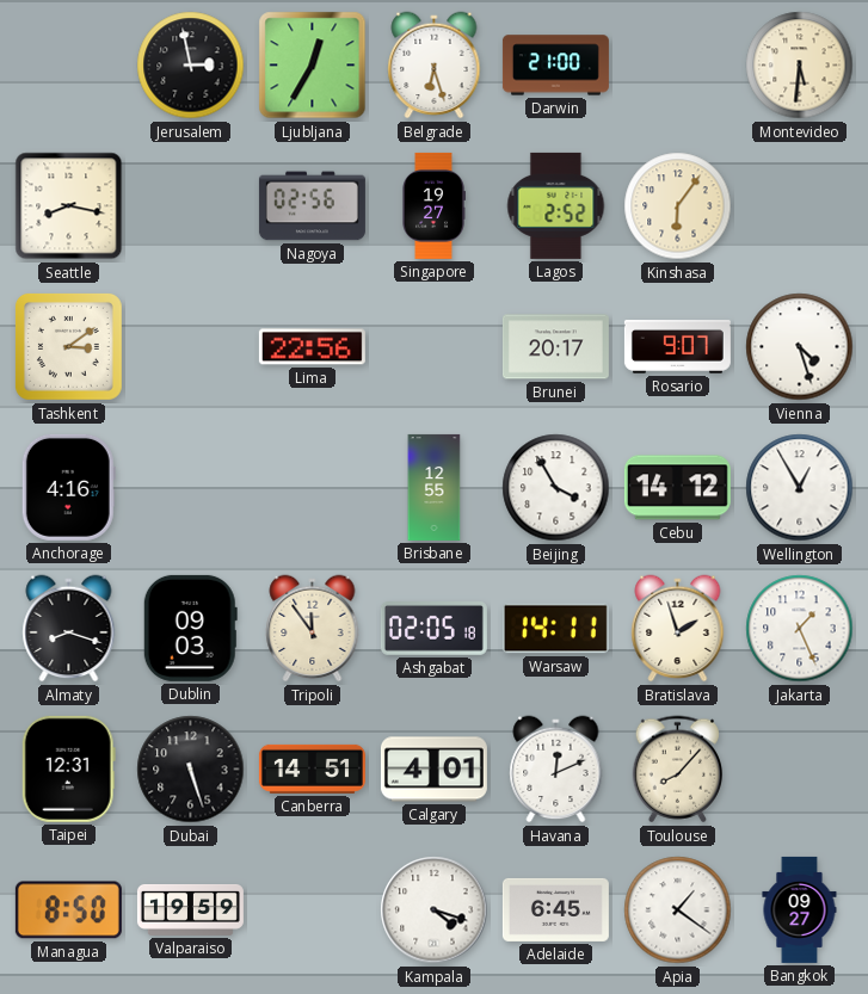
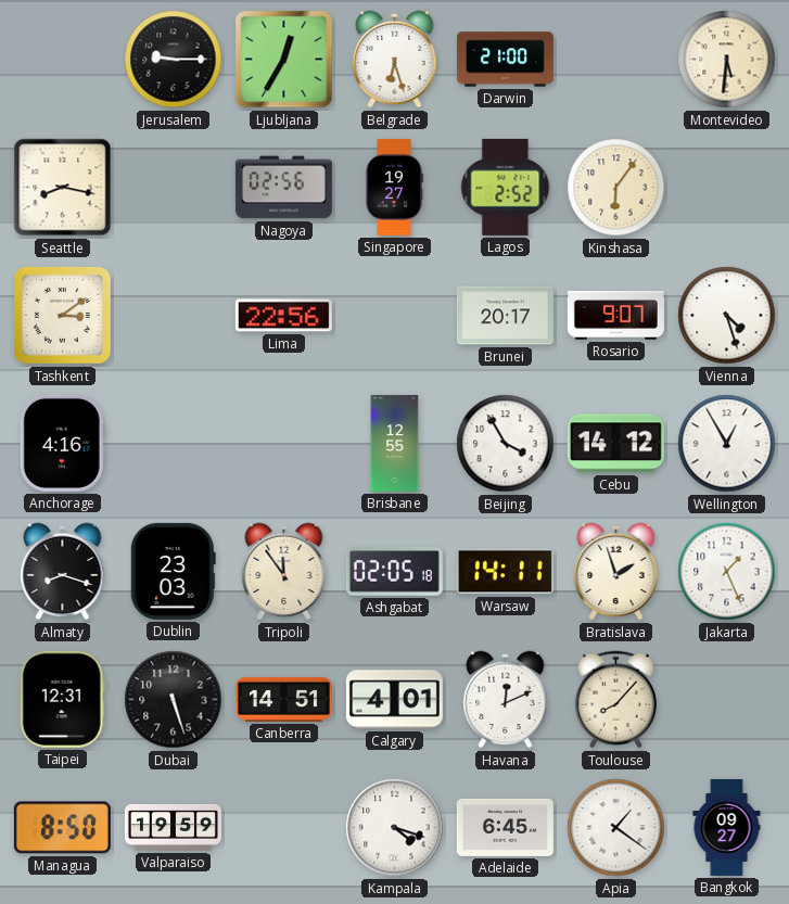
Jerusalem: 2:58 -> 9:15 (174, 60)
Dublin: 09:03 -> 23:03 (173, 571)
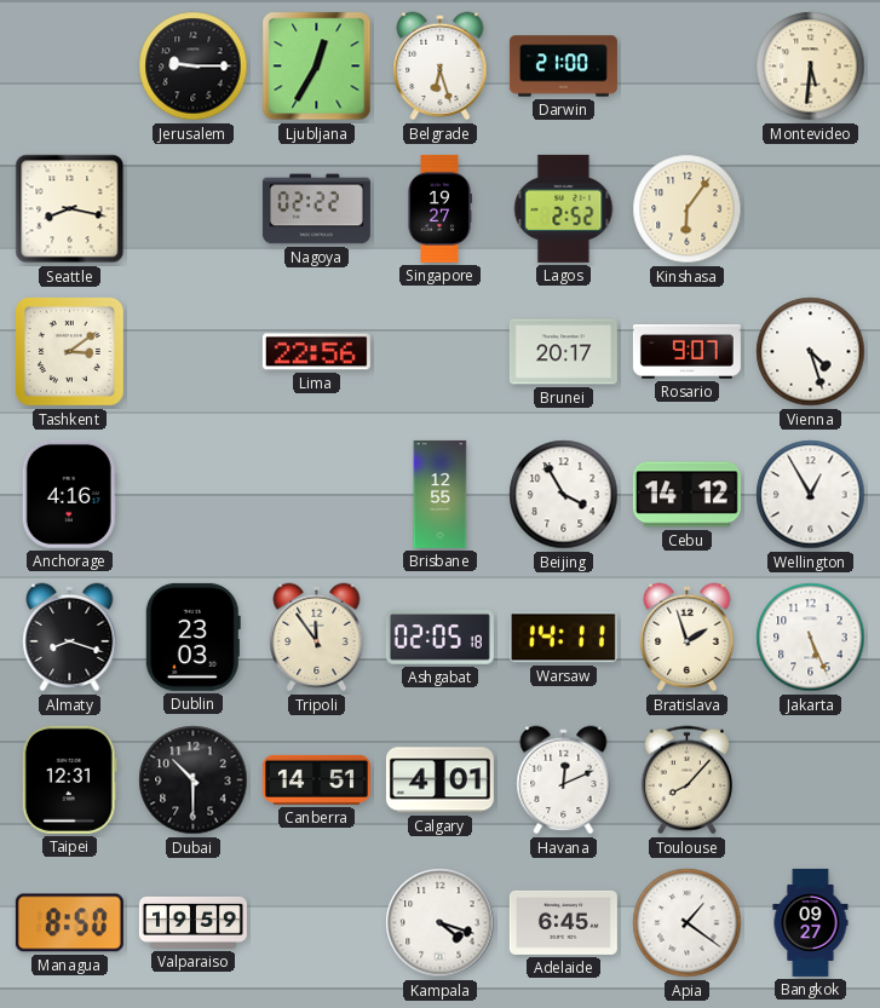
Nagoya: 02:56 -> 02:22 (316, 209)
Jakarta: 1:26 -> 5:26 (811, 638)
Dubai: 5:27 -> 10:30 (194, 781)
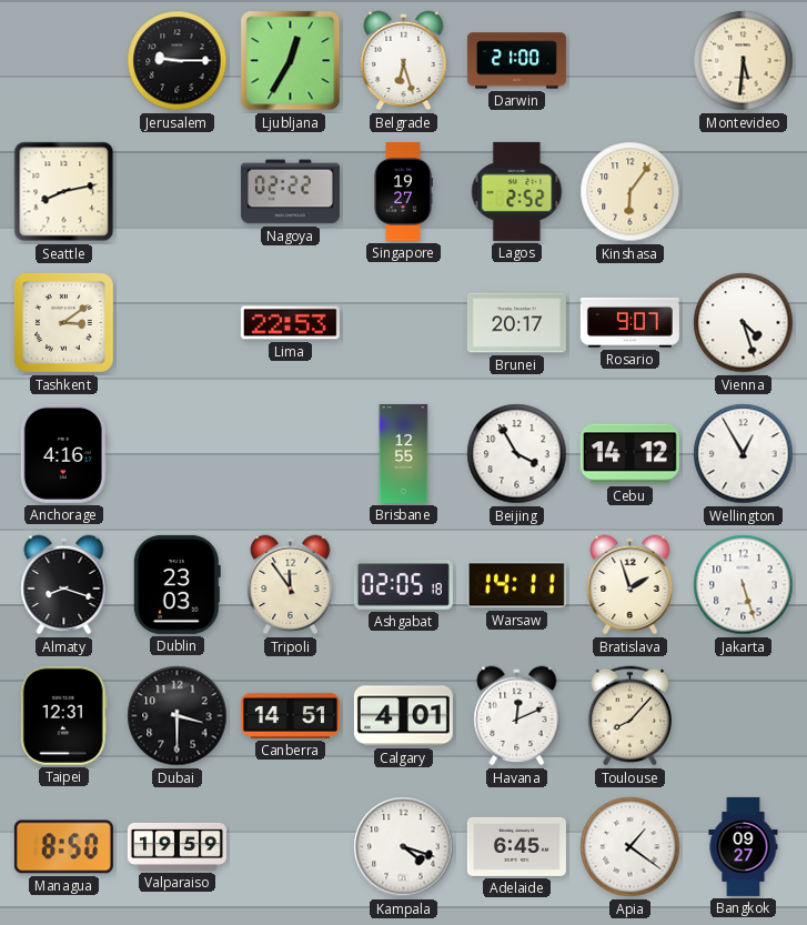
Seattle: 8:17 -> 8:13 (64, 192)
Lima: 22:56 -> 22:53 (290, 323)
Jakarta: 5:26 -> 5:27 (744, 585)
Dubai: 10:30 -> 3:30 (178, 716)
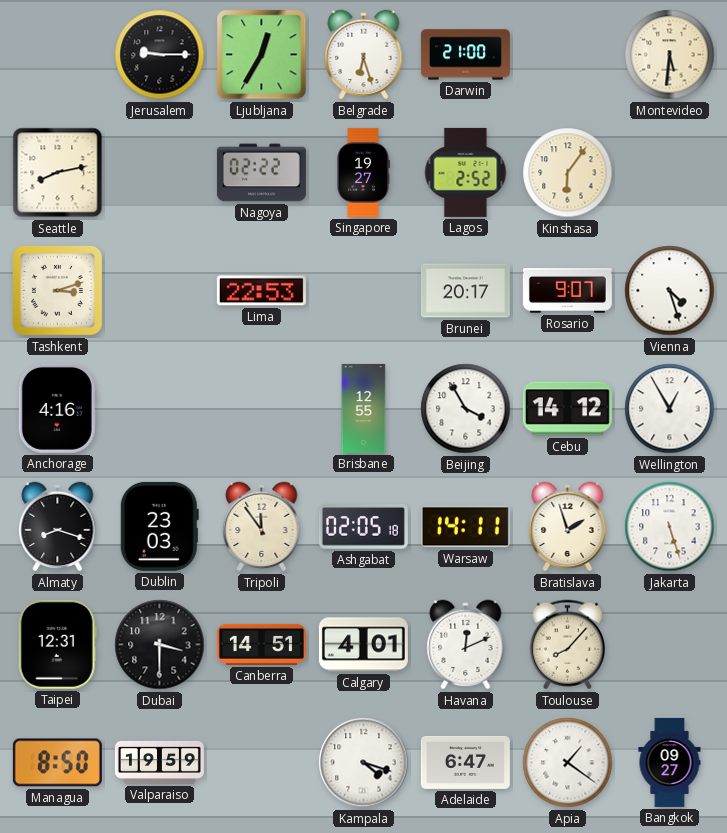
Tashkent: 3:09 -> 3:12 (57, 290)
Adelaide: 6:45 -> 6:47 (465, 762)
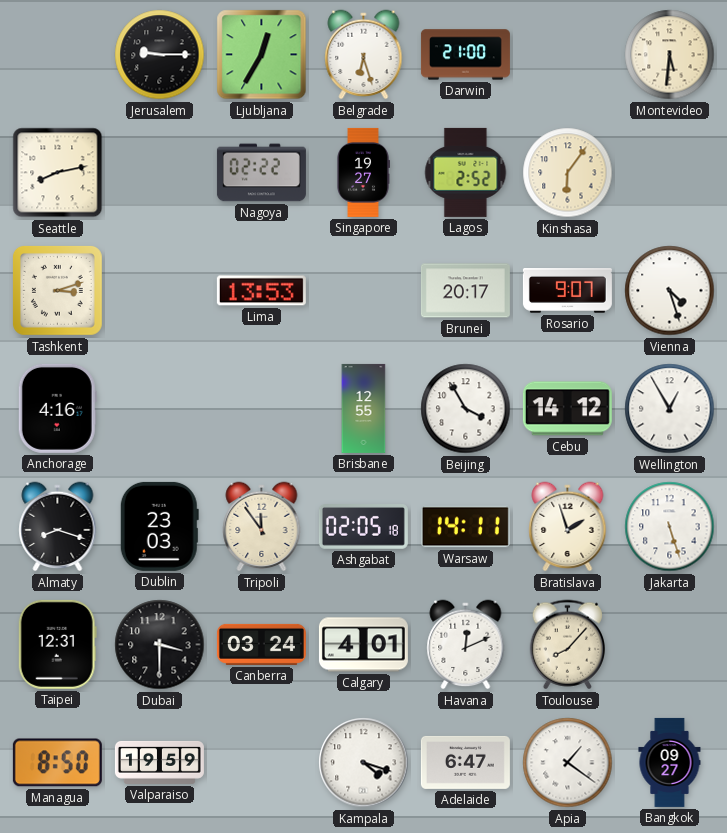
Lima: 22:53 -> 13:53 (261, 291)
Canberra: 14:51 -> 03:24 (261, 644)
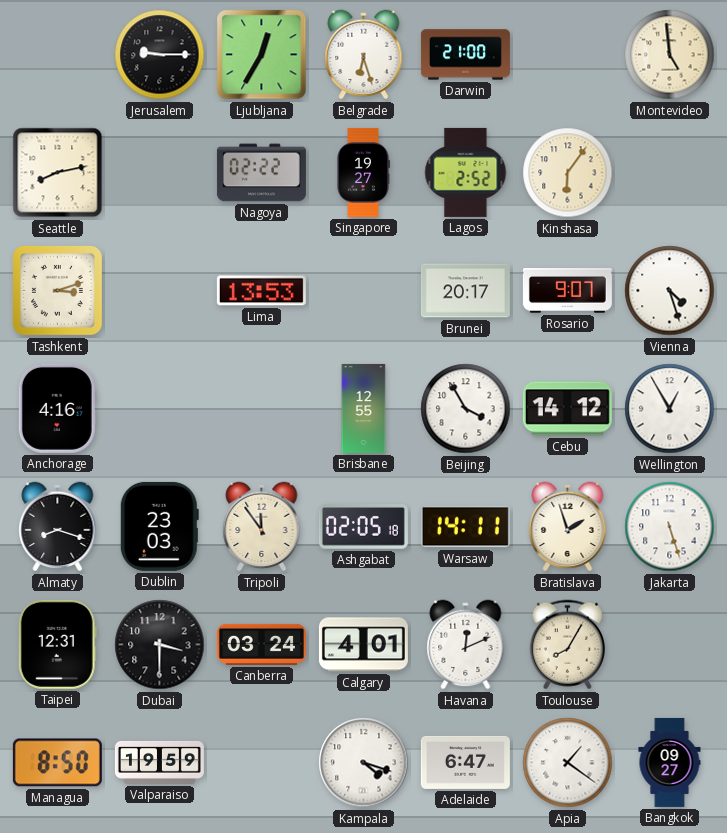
Montevideo: 5:31 -> 4:59 (670, 55)
Toulouse: 8:07 -> 8:05 (567, 645)
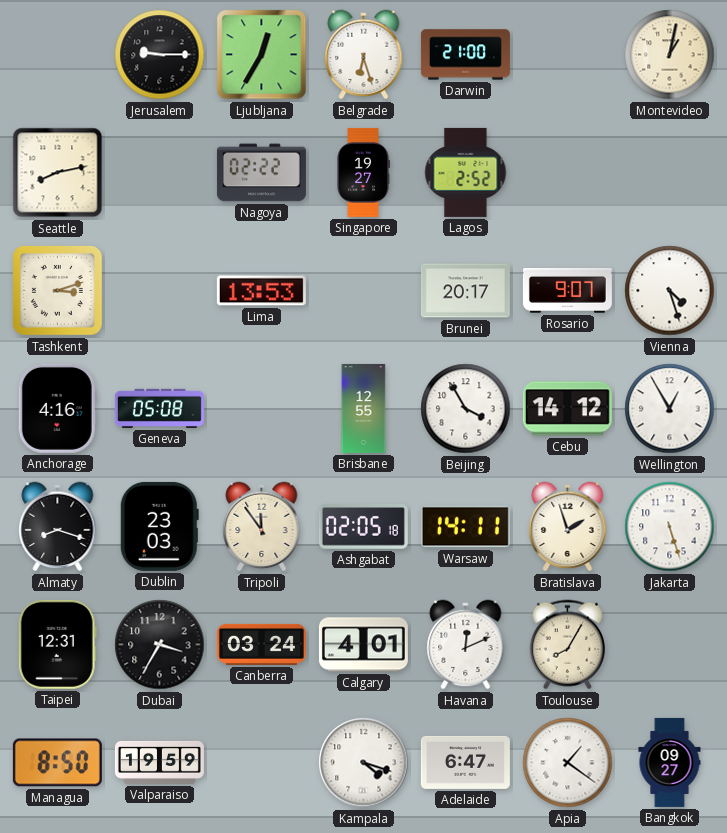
Montevideo: 4:59 -> 1:02 (670, 55)
Kinshasa: 6:06 -> none (568, 173)
Geneva: none -> 05:08 (159, 408)
Dubai: 3:30 -> 3:35 (160, 645)
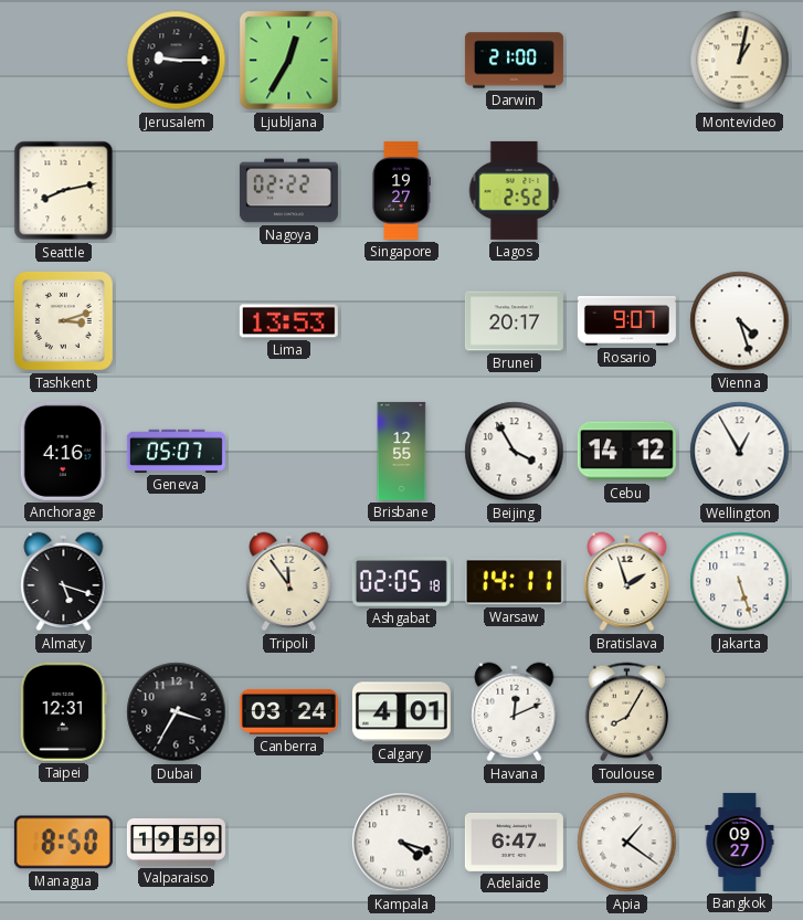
Belgrade: 6:27 -> none (364, 55)
Geneva: 05:08 -> 05:07 (176, 451)
Almaty: 8:18 -> 5:18 (64, 582)
Dublin: 23:03 -> none (159, 526)
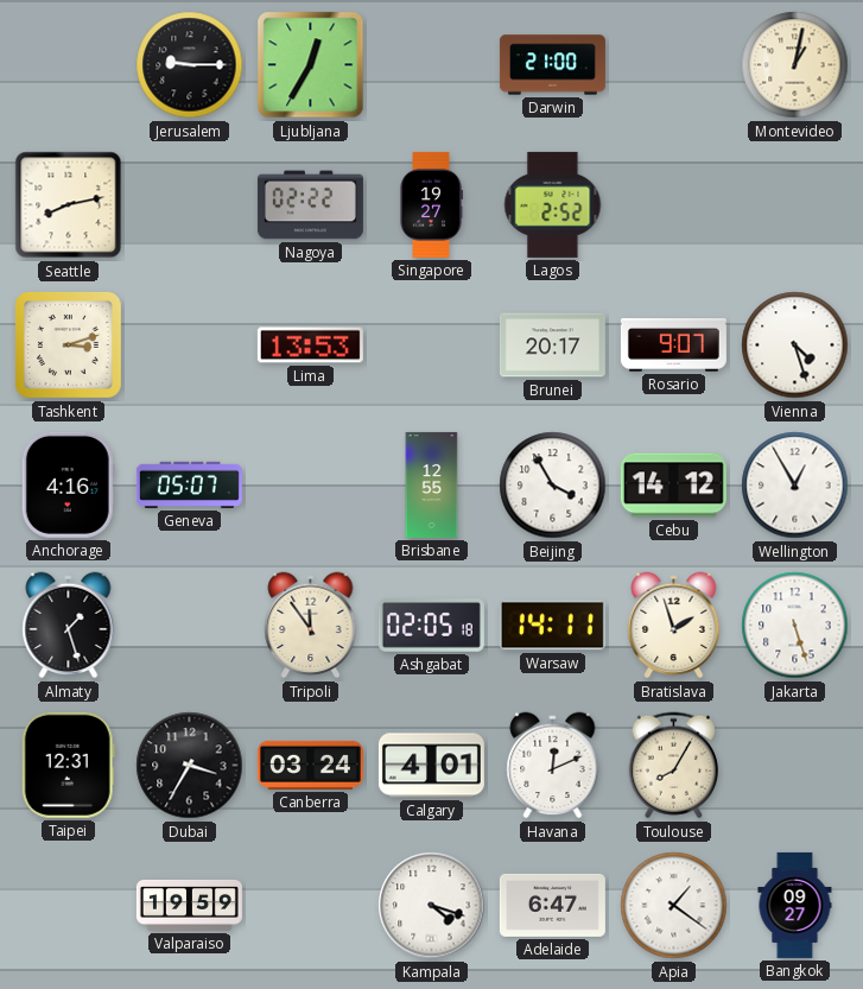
Almaty: 5:18 -> 1:27 (69, 626)
Managua: 8:50 -> none (63, 843)
